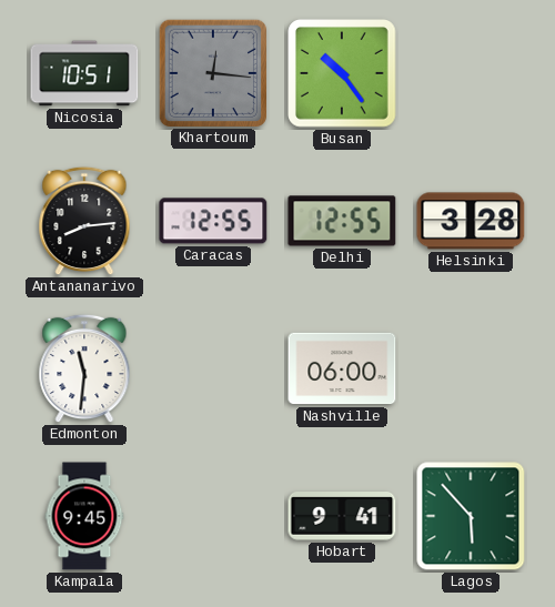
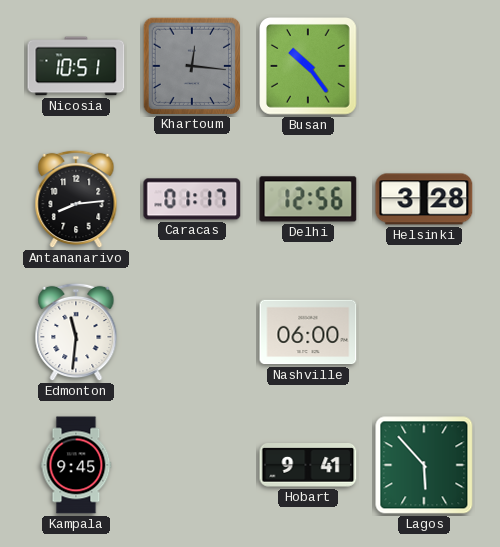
Caracas: 12:55 -> 01:17 (192, 199)
Delhi: 12:55 -> 12:56 (308, 199)
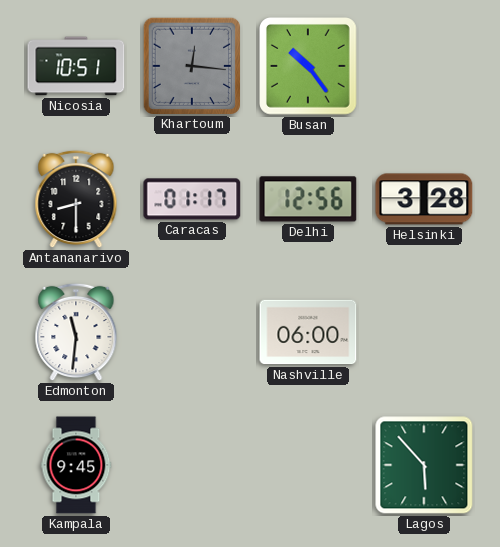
Antananarivo: 8:14 -> 8:30 (76, 199)
Hobart: 9:41 -> none (308, 466)
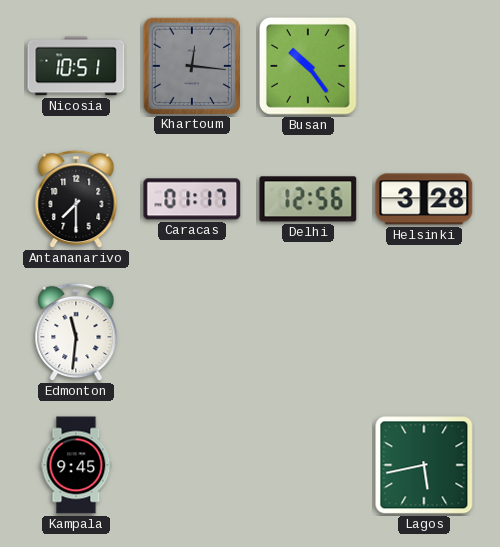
Antananarivo: 8:30 -> 7:30 (76, 199)
Nashville: 06:00 -> none (308, 332)
Lagos: 5:53 -> 5:43 (424, 465)
